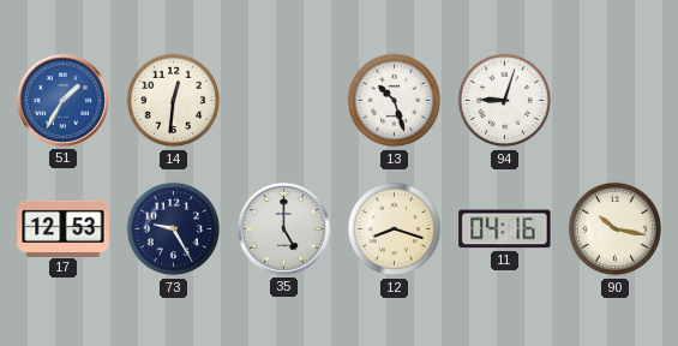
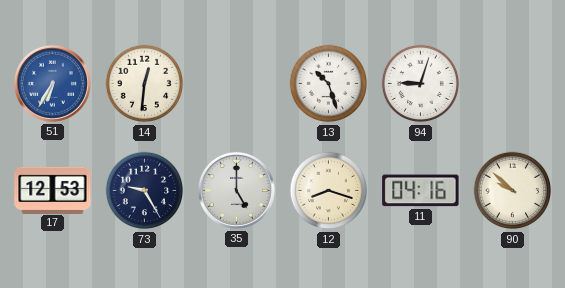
51: 1:35 -> 6:35 (52, 83)
90: 10:17 -> 9:52 (513, 191)
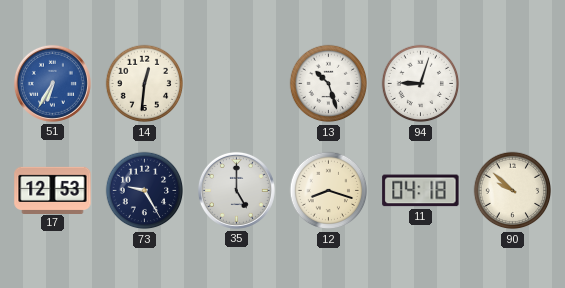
11: 04:16 -> 04:18 (421, 191)
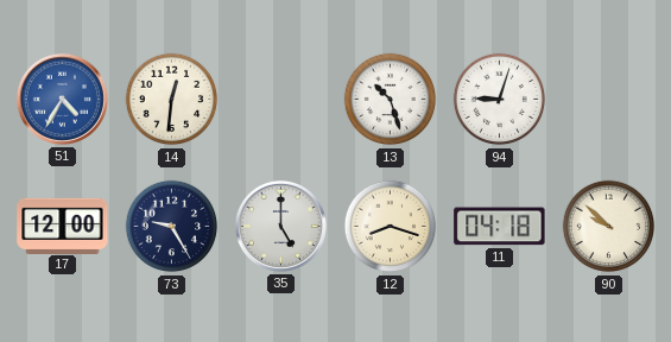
51: 6:35 -> 4:35 (62, 99)
17: 12:53 -> 12:00 (63, 226)
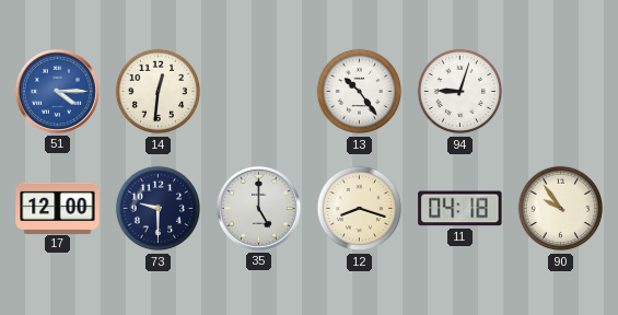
51: 4:35 -> 4:15 (57, 91)
13: 10:27 -> 10:24 (360, 92)
73: 9:25 -> 9:30 (159, 209)
90: 9:52 -> 9:54 (561, 209)
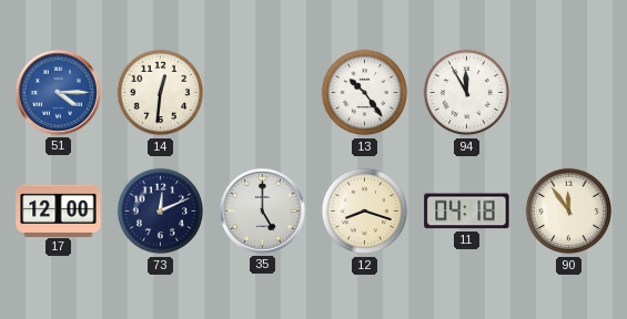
94: 9:03 -> 11:55 (467, 93)
73: 9:30 -> 12:11 (161, 212)
90: 9:54 -> 11:54 (569, 212)
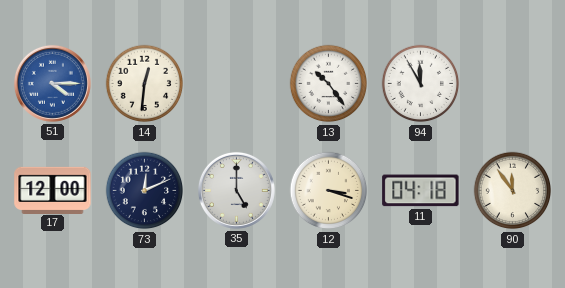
12: 8:18 -> 3:18 (329, 191)
